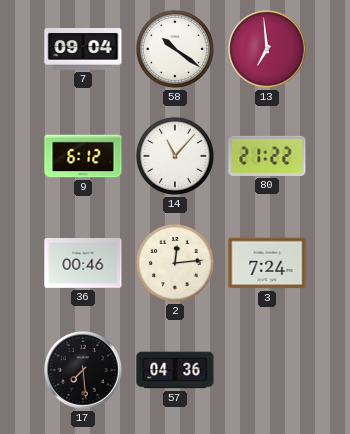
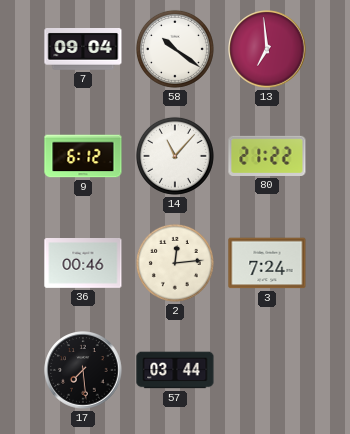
57: 04:36 -> 03:44 (175, 370)
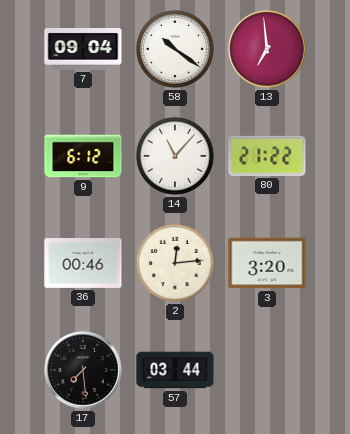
3: 7:24 -> 3:20 (267, 263)
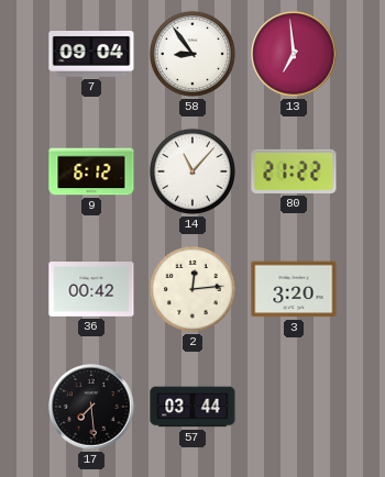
58: 10:21 -> 8:54 (193, 54)
36: 00:46 -> 00:42 (91, 290)
